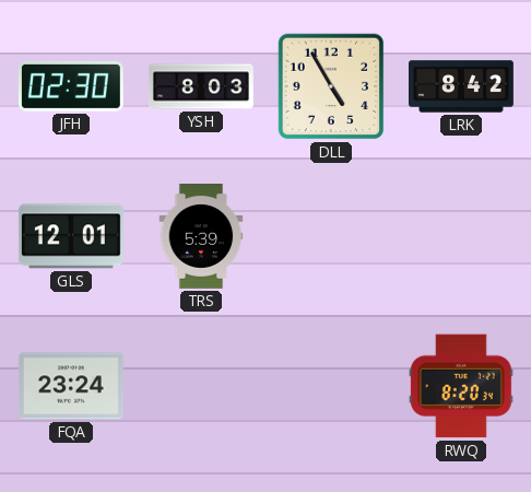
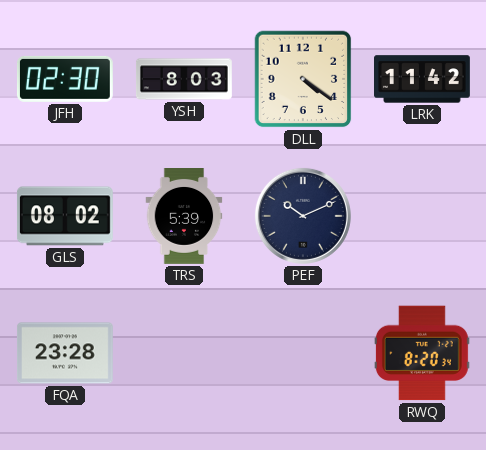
DLL: 4:55 -> 4:21 (303, 79)
LRK: 8:42 -> 11:42 (423, 79)
GLS: 12:01 -> 08:02 (65, 216)
PEF: none -> 10:11 (303, 216)
FQA: 23:24 -> 23:28 (65, 353)
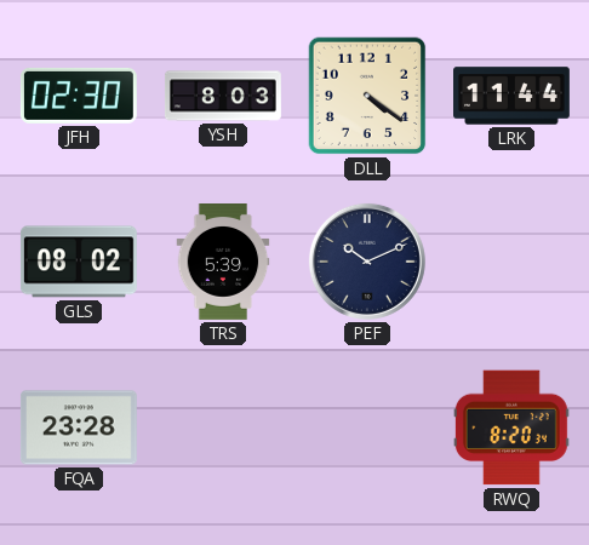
LRK: 11:42 -> 11:44 (513, 96)
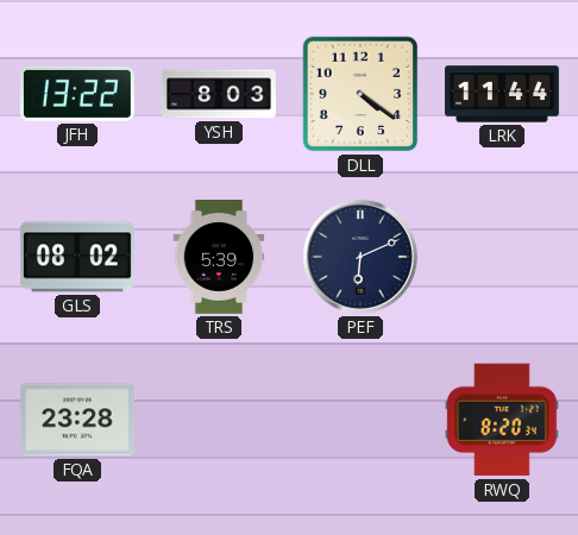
JFH: 02:30 -> 13:22 (77, 94)
PEF: 10:11 -> 6:11 (360, 257)
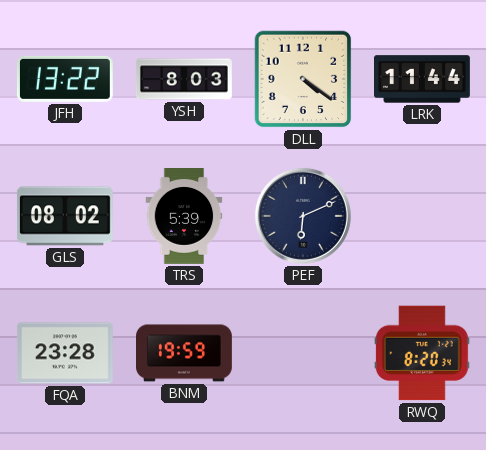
BNM: none -> 19:59 (185, 353)
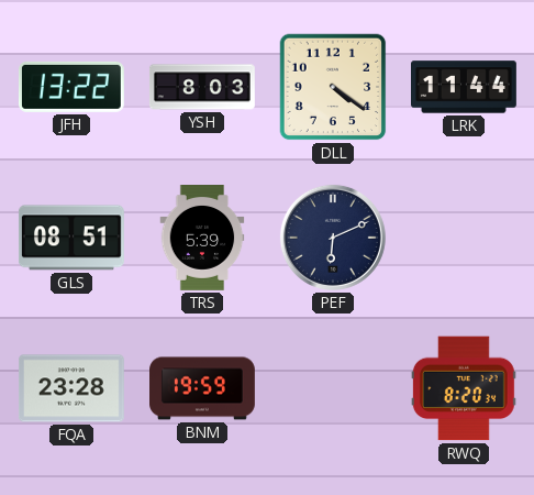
GLS: 08:02 -> 08:51 (71, 238)
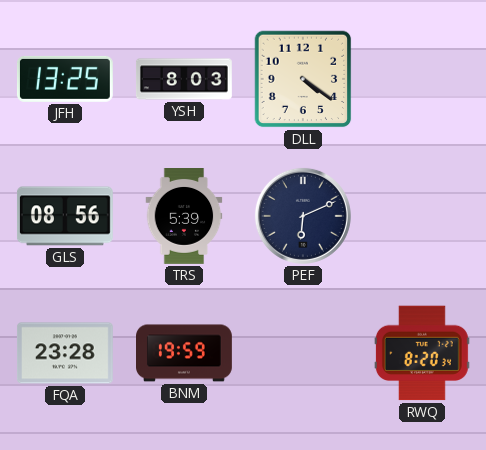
JFH: 13:22 -> 13:25 (65, 79)
LRK: 11:44 -> none (465, 87)
GLS: 08:51 -> 08:56 (65, 216)
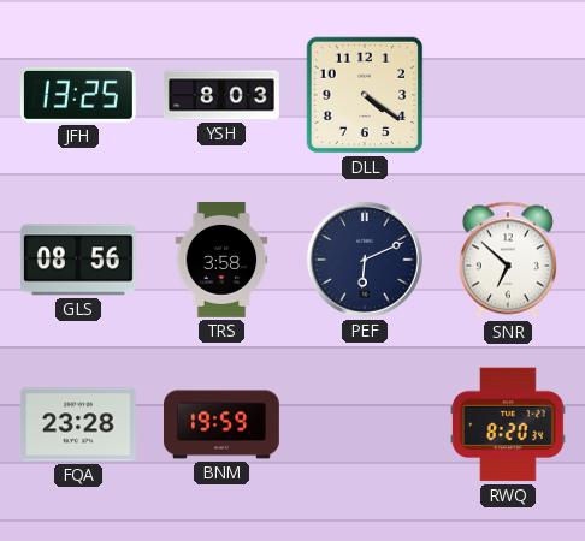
TRS: 5:39 -> 3:58 (221, 261)
SNR: none -> 6:52 (508, 260)
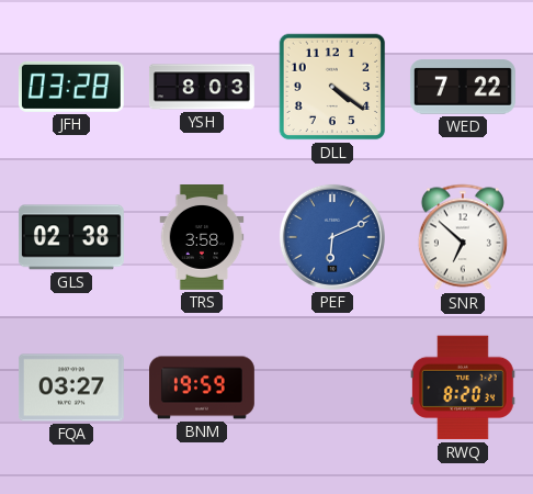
JFH: 13:25 -> 03:28 (71, 87)
WED: none -> 7:22 (463, 87)
GLS: 08:56 -> 02:38 (71, 237)
PEF dial: navy -> blue (332, 237)
FQA: 23:28 -> 03:27 (71, 388)
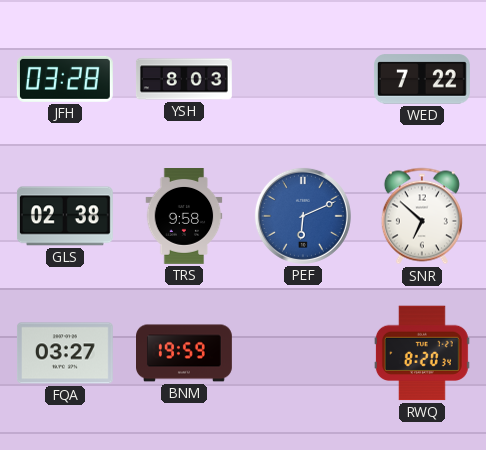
DLL: 4:21 -> none (332, 87)
TRS: 3:58 -> 9:58 (184, 217)
